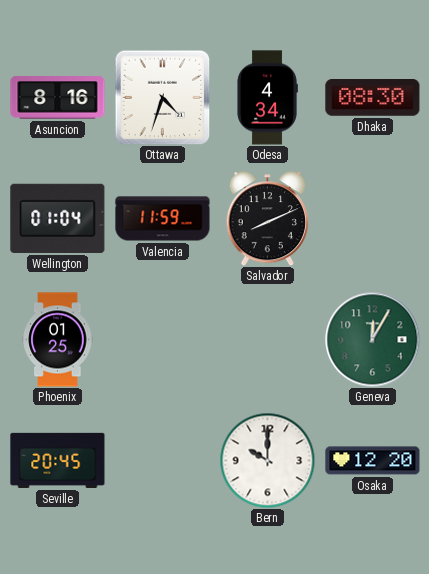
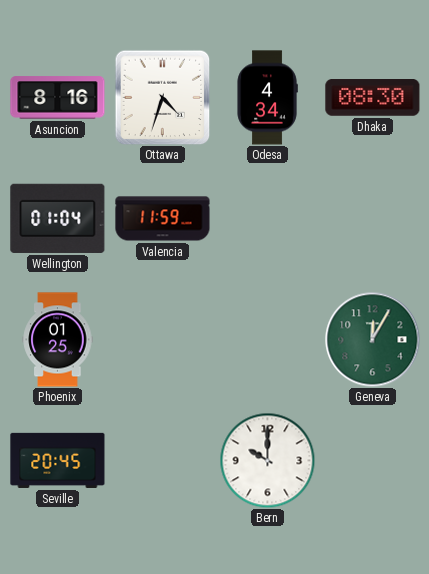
Salvador: 8:11 -> none (267, 219)
Osaka: 12:20 -> none (373, 461)
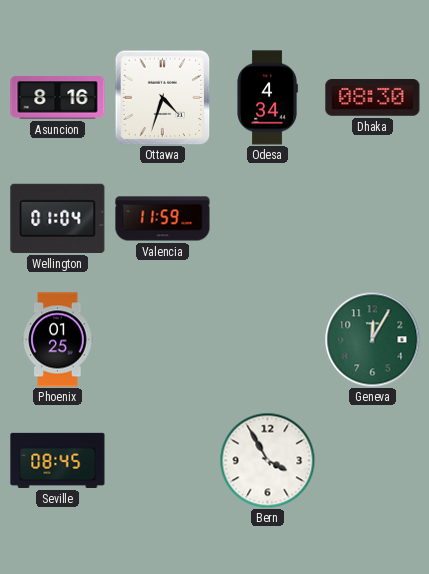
Seville: 20:45 -> 08:45 (58, 460)
Bern: 10:00 -> 3:55 (267, 460)
